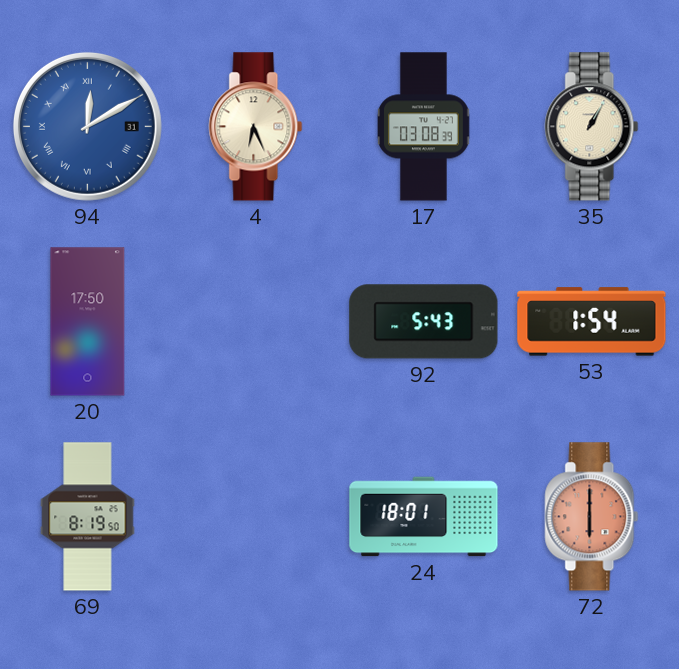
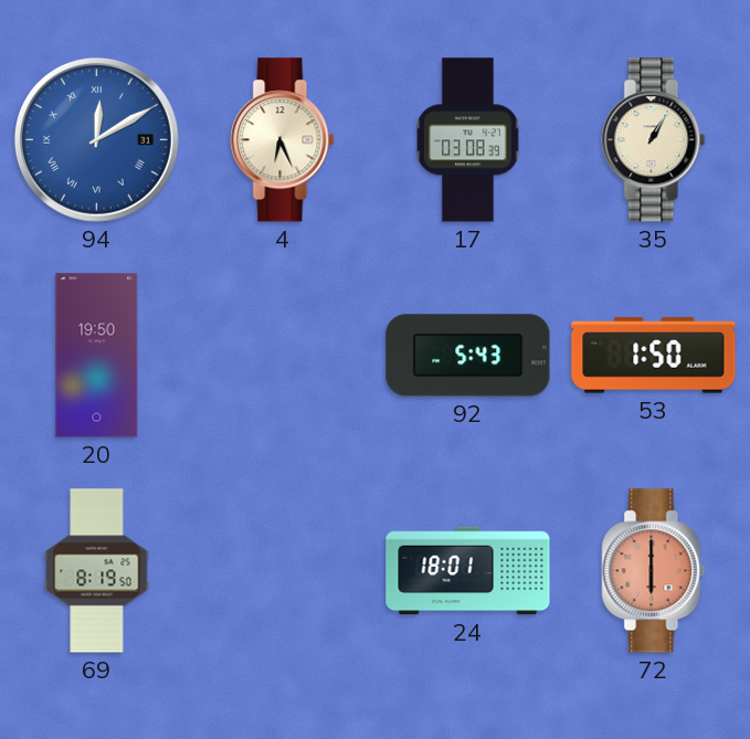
20: 17:50 -> 19:50 (97, 356)
53: 1:54 -> 1:50 (654, 356)
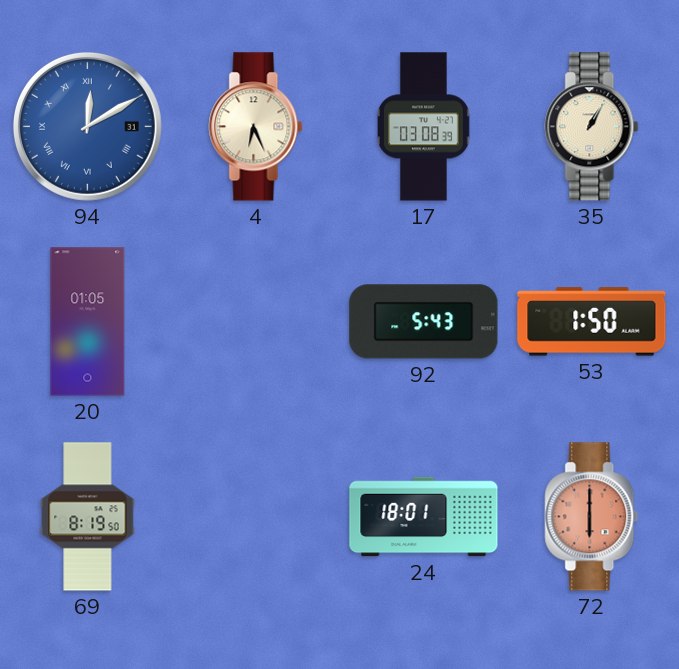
20: 19:50 -> 01:05 (88, 322)
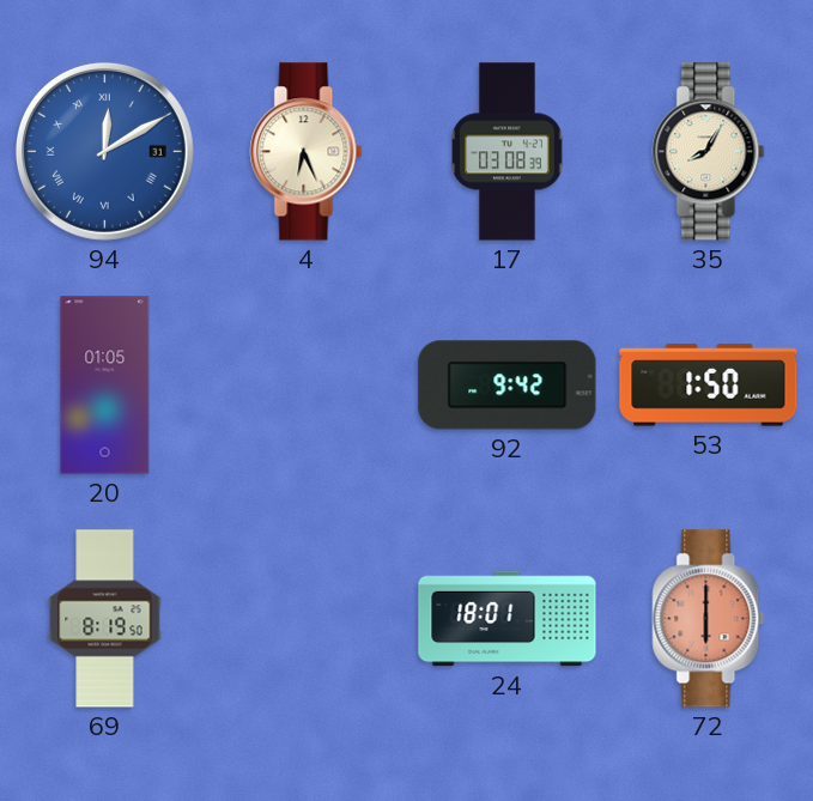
35: 1:05 -> 8:05 (709, 152)
92: 5:43 -> 9:42 (508, 386)
